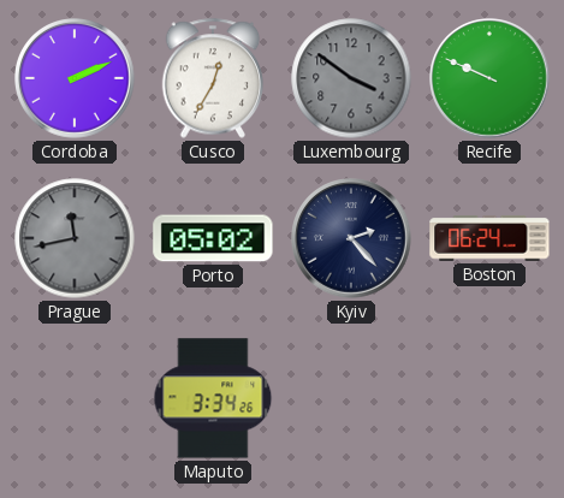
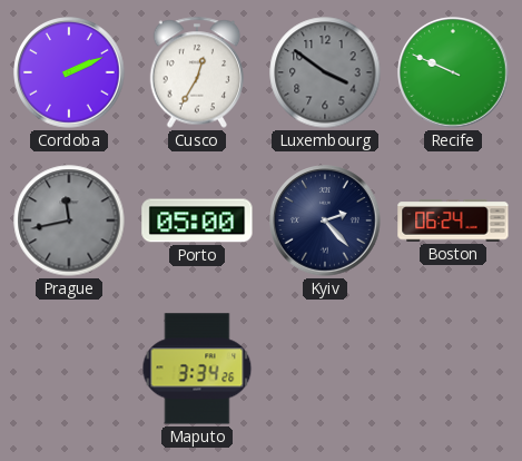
Porto: 05:02 -> 05:00 (197, 220)
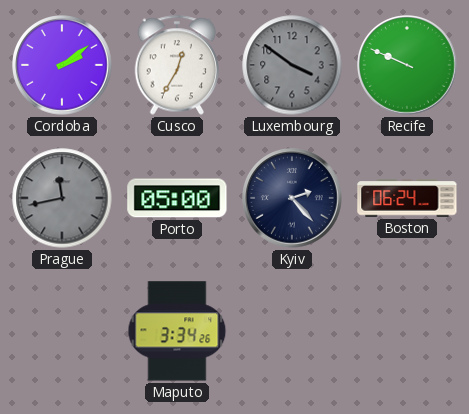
Cordoba: 2:11 -> 2:09 (62, 65)
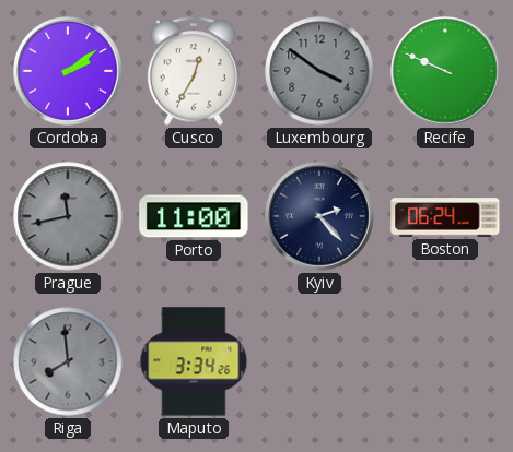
Porto: 05:00 -> 11:00 (194, 216)
Riga: none -> 7:59 (68, 361)
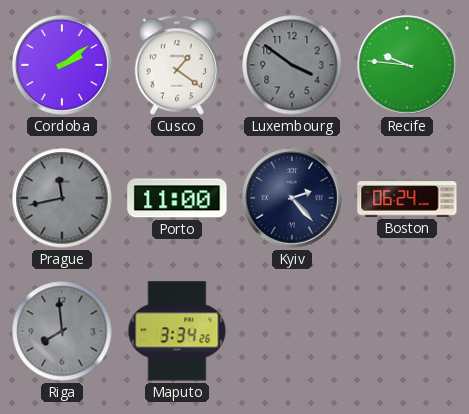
Cusco: 12:35 -> 1:21 (177, 65)
Recife: 9:49 -> 9:46 (407, 65)
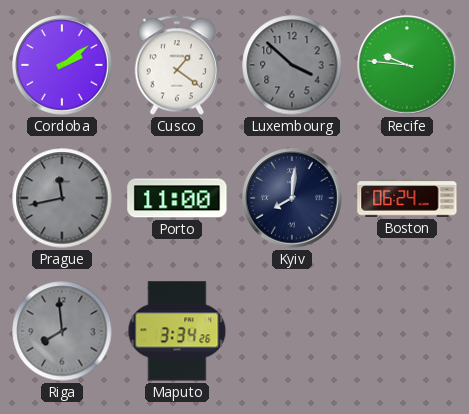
Luxembourg: 3:51 -> 3:52 (292, 65)
Kyiv: 2:23 -> 8:01 (292, 198)
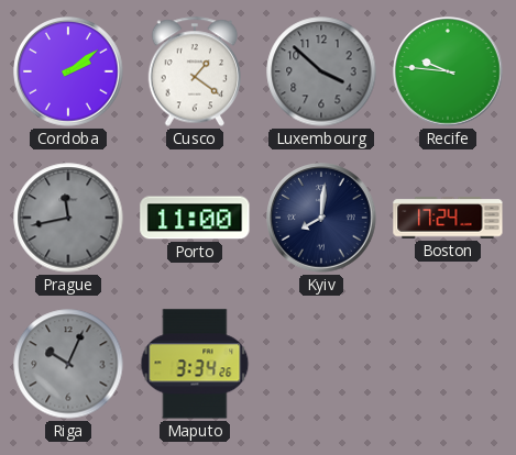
Boston: 06:24 -> 17:24 (448, 218)
Riga: 7:59 -> 10:04 (68, 364)
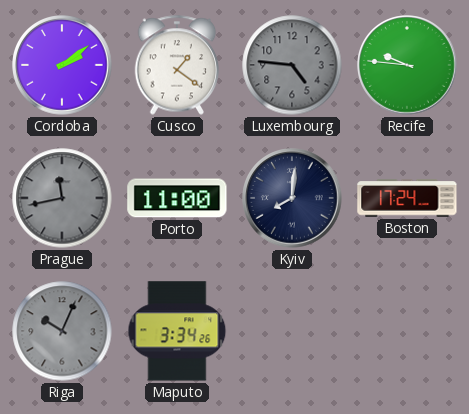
Luxembourg: 3:52 -> 4:46 (292, 65)
